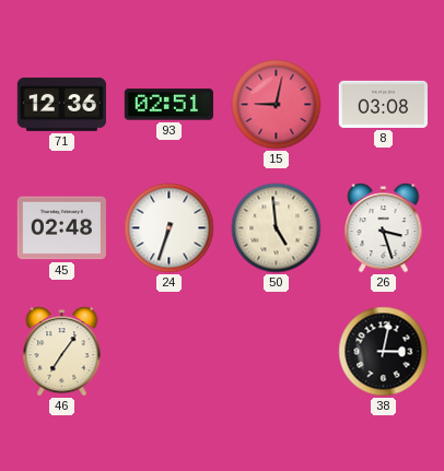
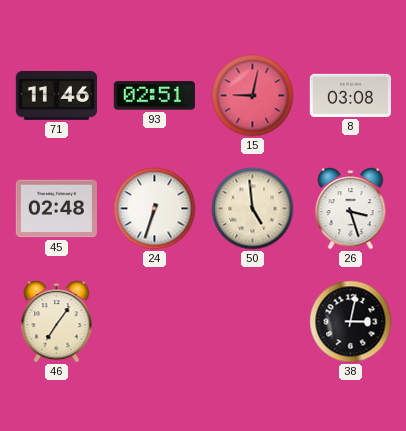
71: 12:36 -> 11:46 (56, 95)
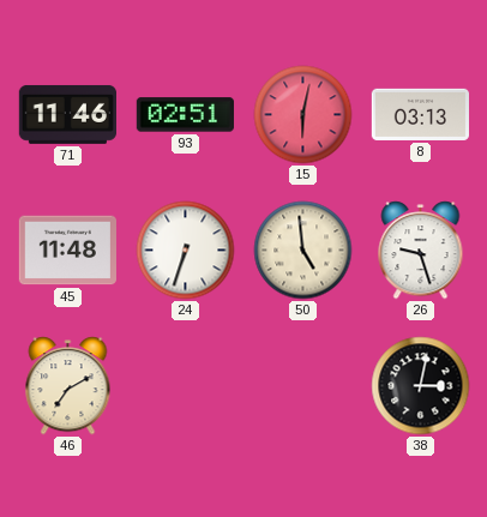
15: 9:02 -> 6:02 (303, 115)
8: 03:08 -> 03:13 (420, 114)
45: 02:48 -> 11:48 (67, 251)
26: 3:27 -> 9:27 (421, 251)
46: 7:06 -> 7:10 (68, 386)
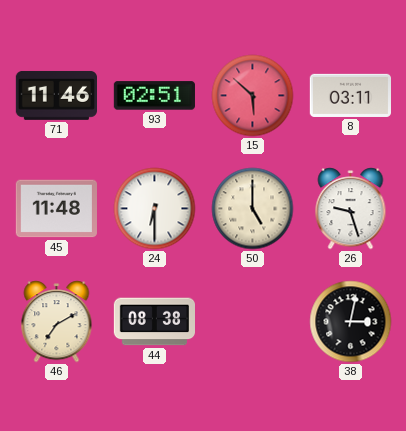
15: 6:02 -> 5:52 (253, 96)
8: 03:13 -> 03:11 (350, 95)
24: 6:33 -> 6:30 (155, 209)
50: 4:59 -> 5:00 (253, 209)
44: none -> 08:38 (154, 322)
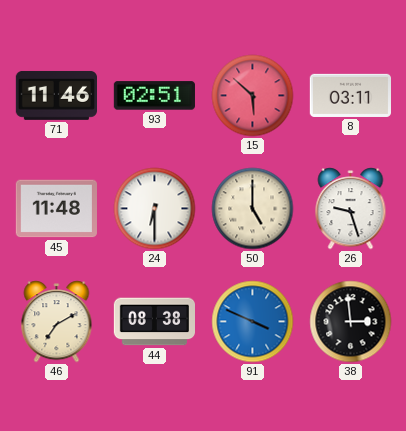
91: none -> 3:49 (253, 322)
38: 3:02 -> 2:59 (351, 322)
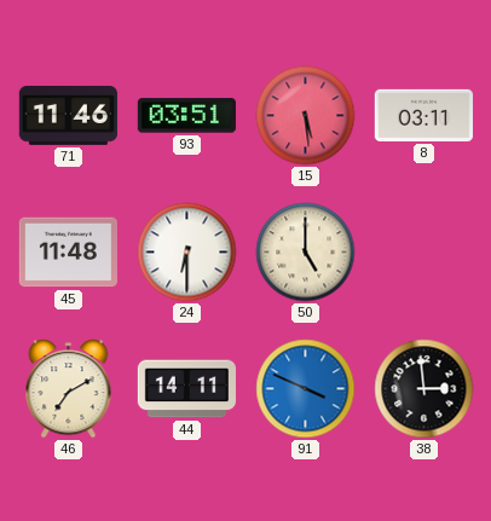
93: 02:51 -> 03:51 (186, 116)
15: 5:52 -> 5:29 (306, 116)
26: 9:27 -> none (351, 209)
44: 08:38 -> 14:11 (186, 389)
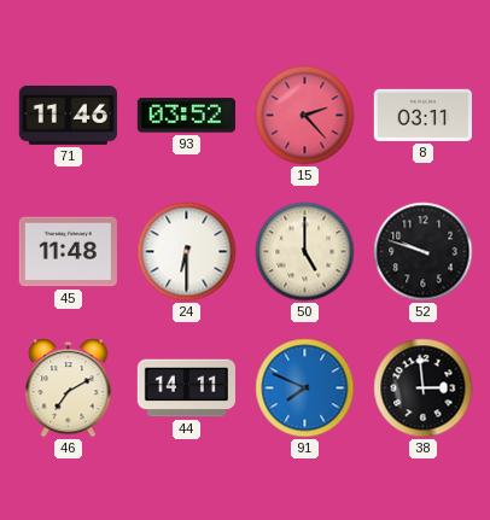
93: 03:51 -> 03:52 (186, 116)
15: 5:29 -> 2:23 (305, 116)
52: none -> 9:48 (424, 252)
91: 3:49 -> 7:49 (305, 388)
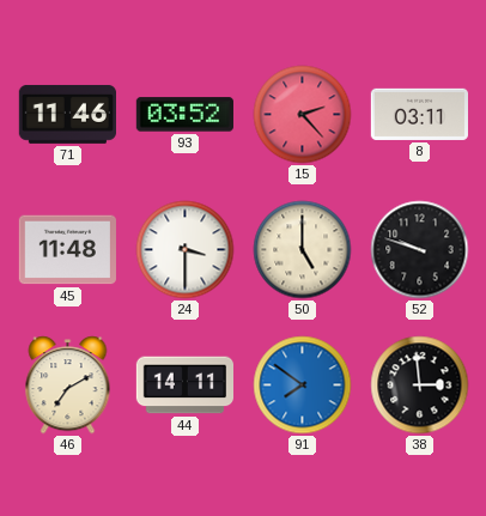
24: 6:30 -> 3:30 (186, 250)
91: 7:49 -> 7:51 (303, 386)
